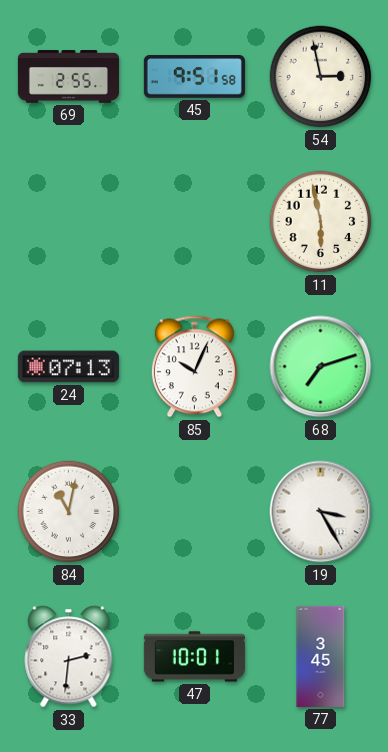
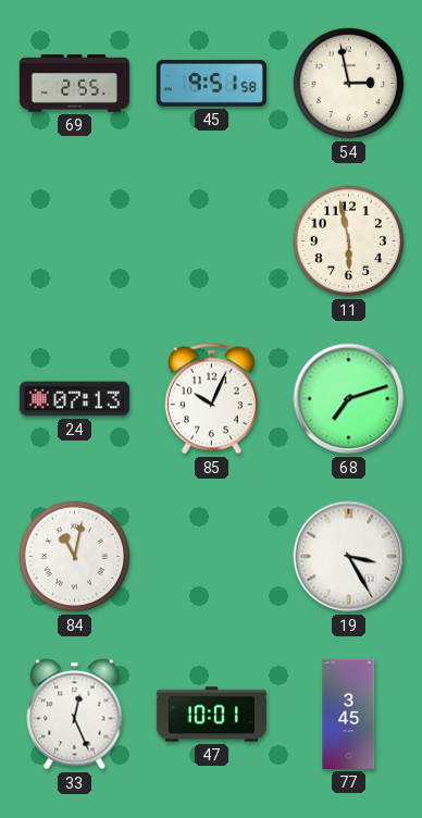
33: 2:31 -> 12:26 (75, 715)
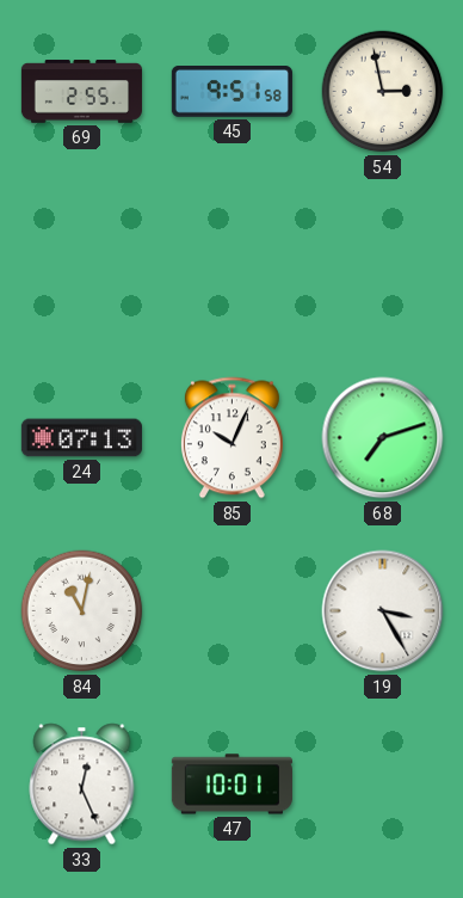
11: 5:58 -> none (349, 241)
77: 3:45 -> none (349, 714)
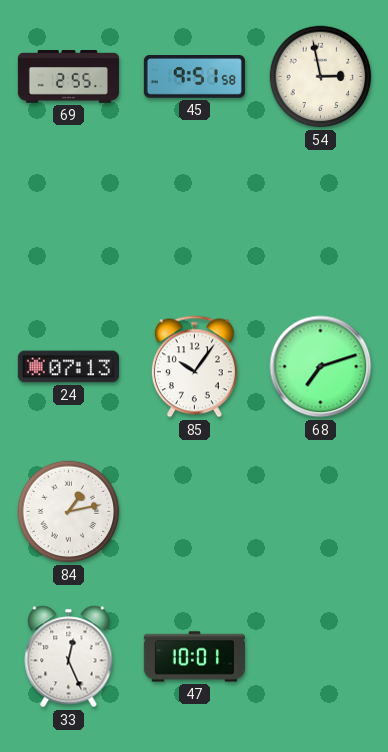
85: 10:04 -> 10:06 (194, 367)
84: 11:02 -> 1:13 (69, 512)
19: 3:25 -> none (383, 611)
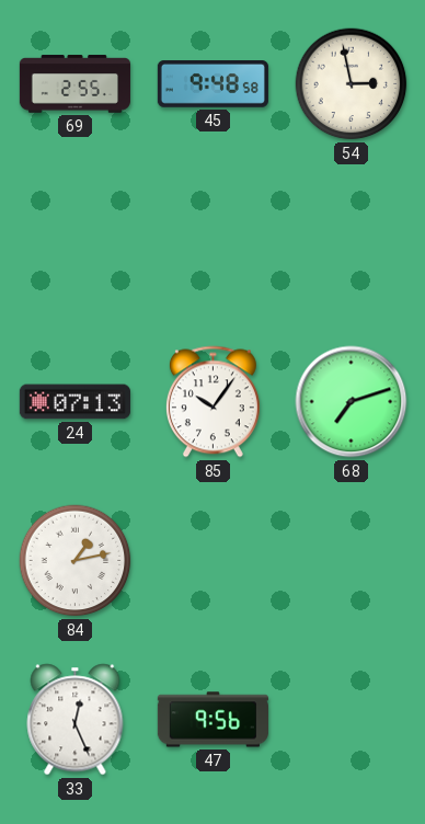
45: 9:51 -> 9:48 (213, 84)
47: 10:01 -> 9:56 (213, 720)
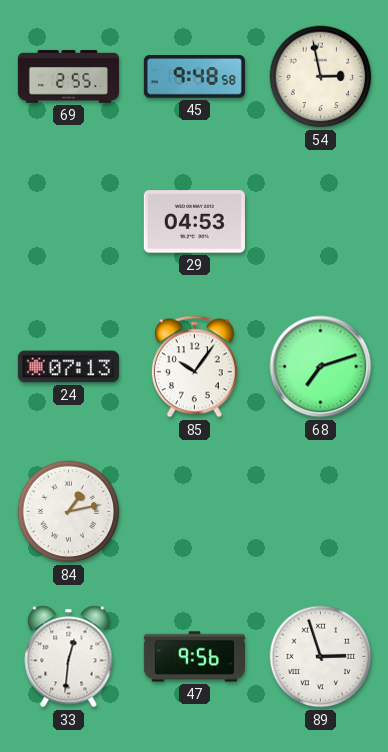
29: none -> 04:53 (194, 222)
33: 12:26 -> 12:31 (69, 657)
89: none -> 2:57 (321, 657)
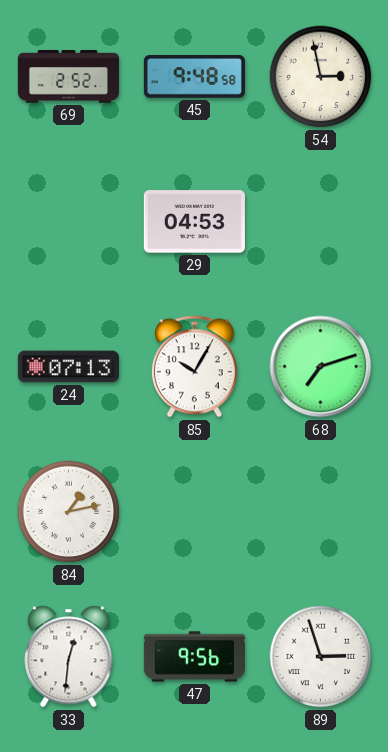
69: 2:55 -> 2:52 (68, 77)
85: 10:06 -> 10:05 (194, 367)
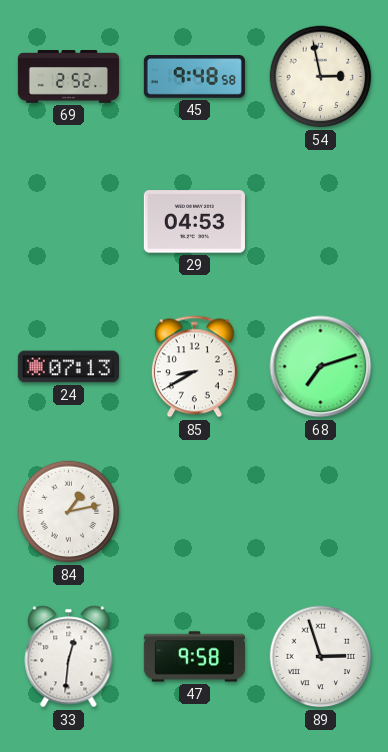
85: 10:05 -> 8:40 (194, 367)
47: 9:56 -> 9:58 (194, 657)
